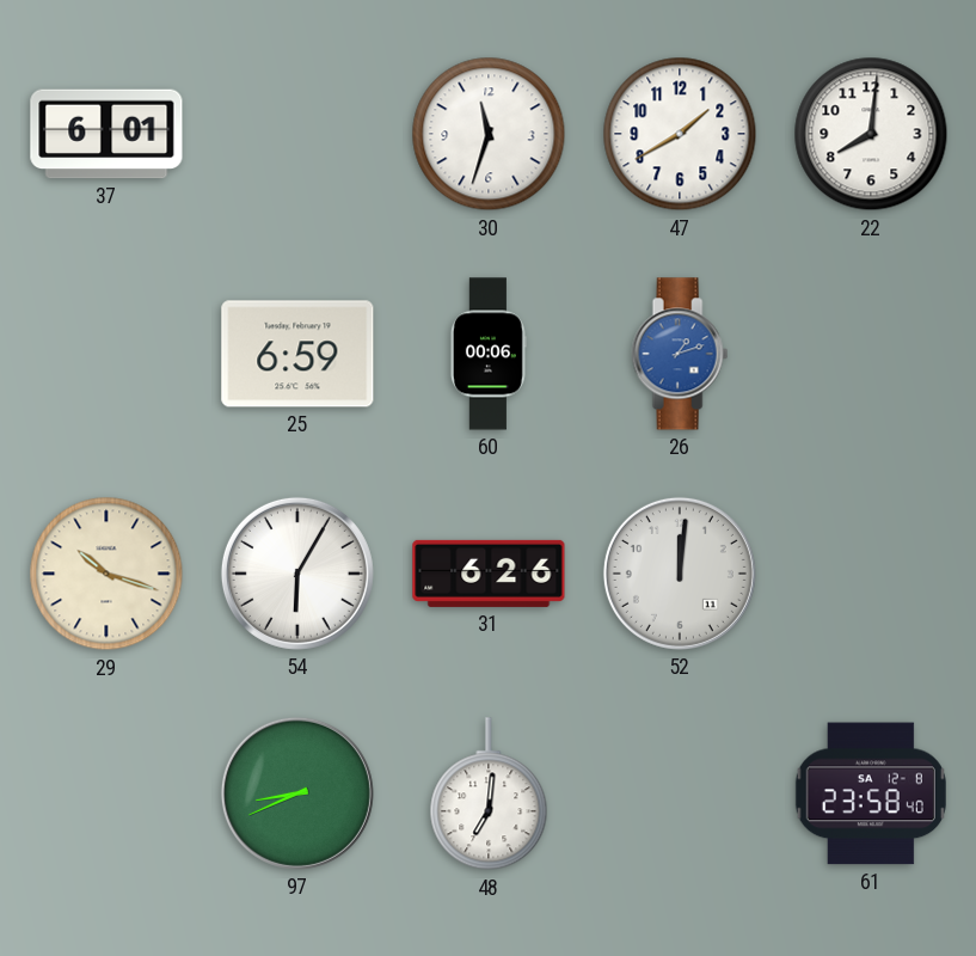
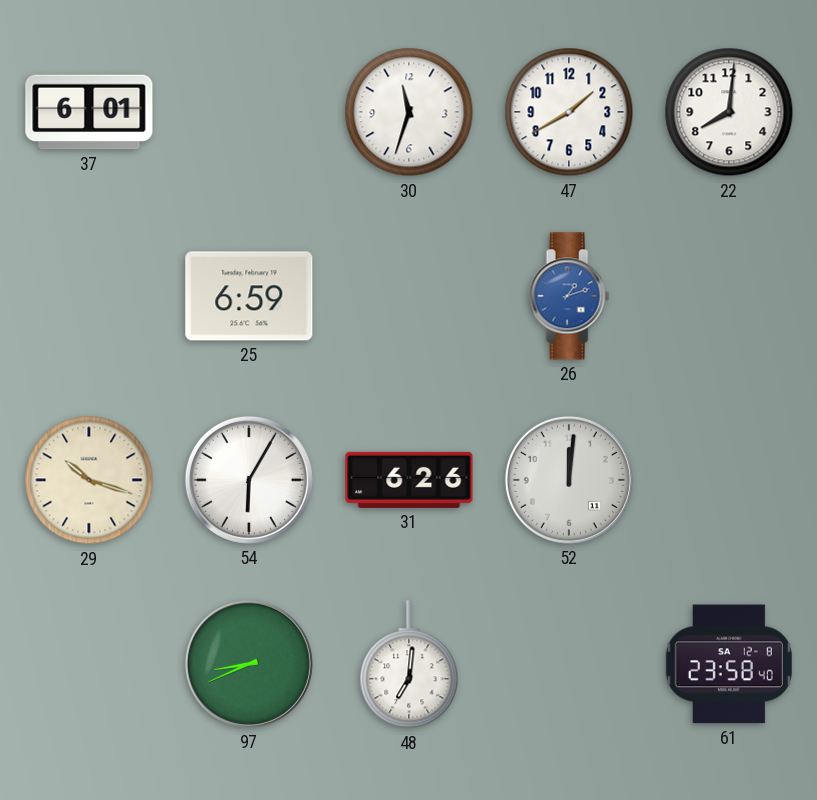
60: 00:06 -> none (489, 354)
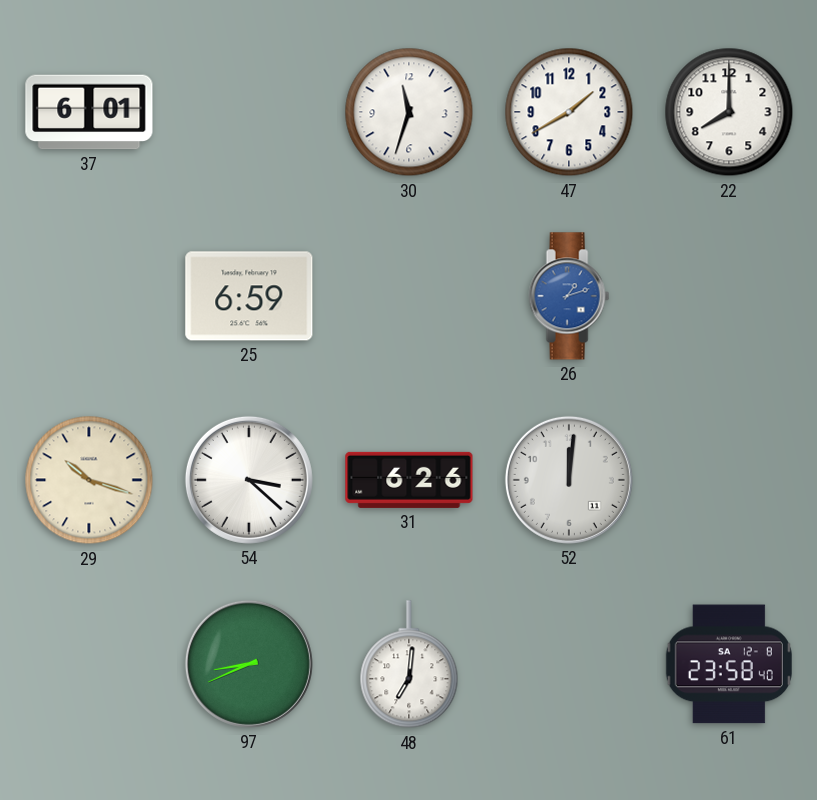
22: 8:01 -> 8:00 (729, 112)
54: 6:05 -> 3:22 (249, 480)
